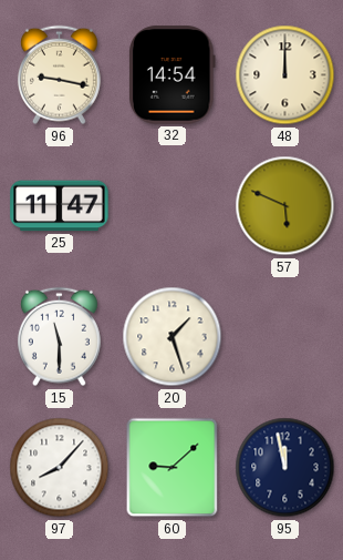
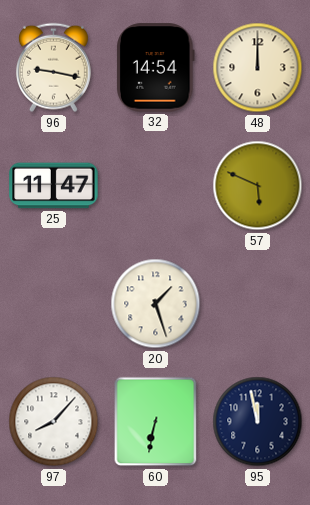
15: 11:30 -> none (59, 337)
60: 9:08 -> 6:32 (156, 422)
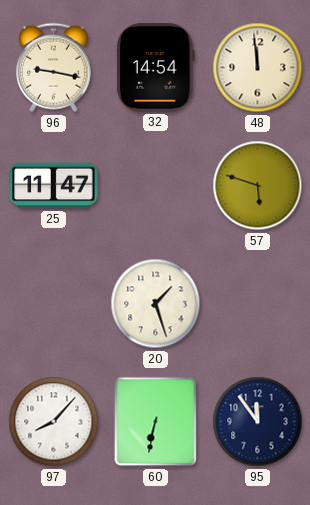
48: 12:00 -> 11:59 (258, 68)
57: 5:49 -> 5:48 (258, 186)
95: 11:58 -> 11:54 (258, 422)
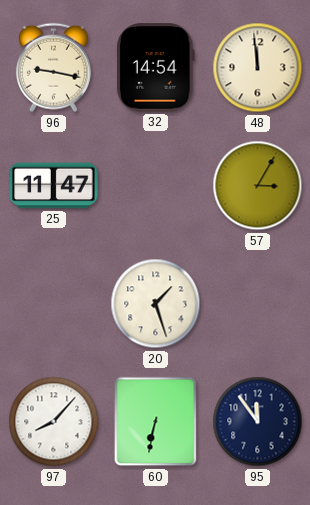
57: 5:48 -> 3:05 (258, 186)
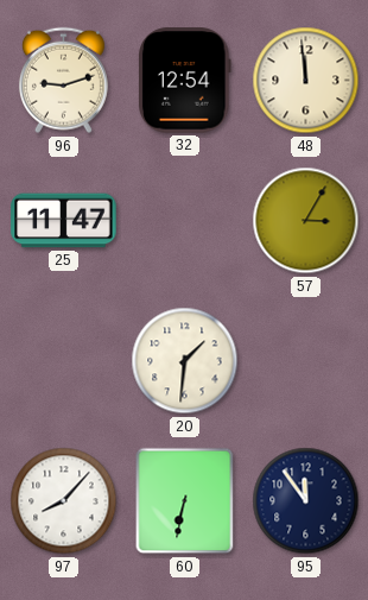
96: 9:17 -> 9:12 (63, 81)
32: 14:54 -> 12:54 (185, 81)
20: 1:27 -> 1:31 (185, 361)
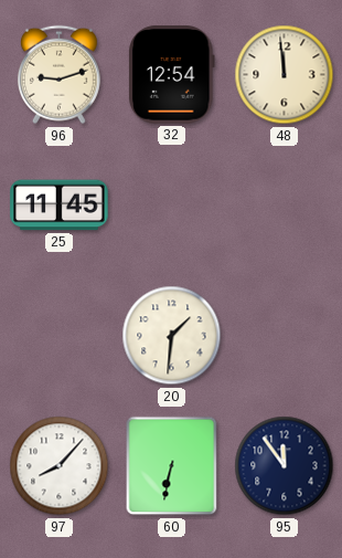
25: 11:47 -> 11:45 (60, 206)
57: 3:05 -> none (306, 221)
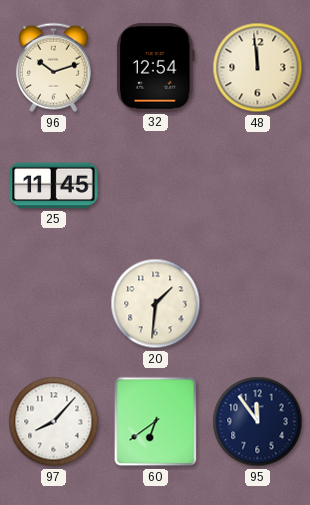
96: 9:12 -> 10:12 (53, 68)
60: 6:32 -> 6:39 (156, 422)
